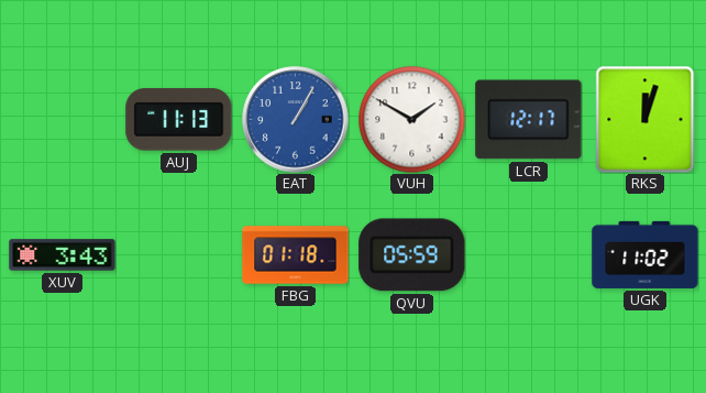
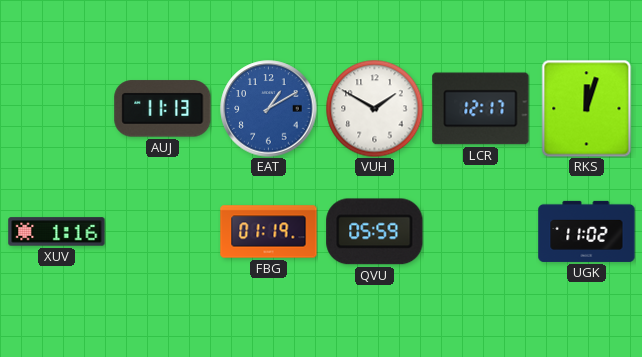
EAT: 1:05 -> 1:10 (269, 109)
XUV: 3:43 -> 1:16 (57, 232)
FBG: 01:18 -> 01:19 (269, 232)
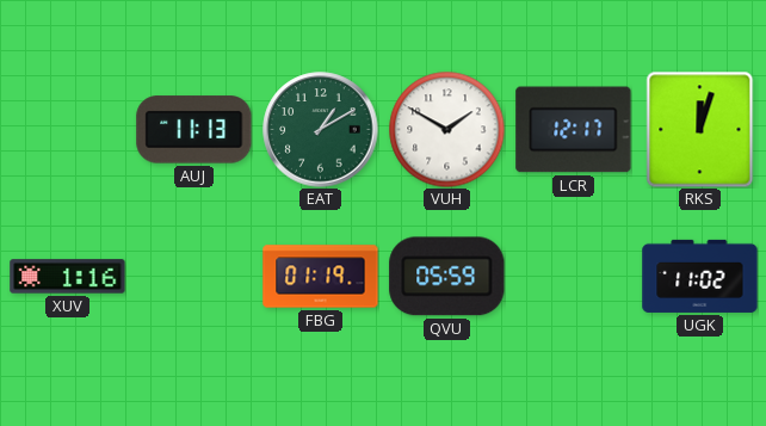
EAT dial: blue -> green (321, 130)
